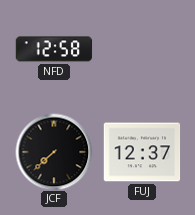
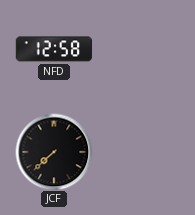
FUJ: 12:37 -> none (142, 152)
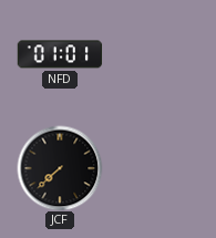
NFD: 12:58 -> 01:01 (60, 54)
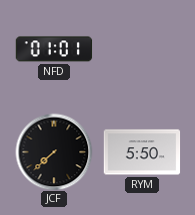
RYM: none -> 5:50 (142, 152)
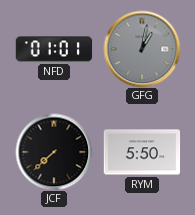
GFG: none -> 1:02 (142, 49)
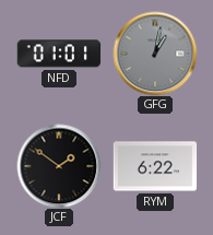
JCF: 7:38 -> 1:51 (59, 166)
RYM: 5:50 -> 6:22 (155, 166)
